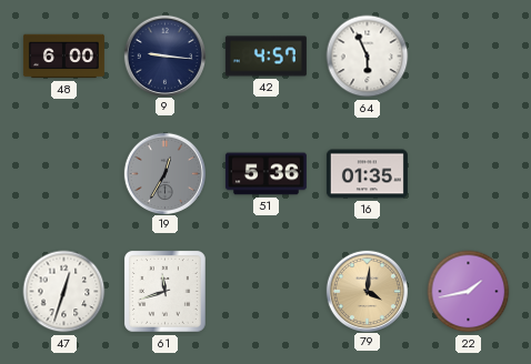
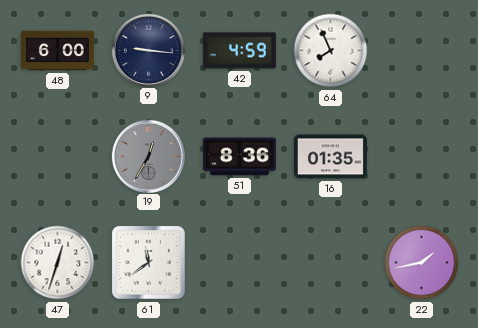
42: 4:57 -> 4:59 (239, 51)
64: 5:56 -> 7:56 (331, 51)
51: 5:36 -> 8:36 (239, 157)
61: 11:42 -> 11:39 (148, 262)
79: 4:01 -> none (367, 291)
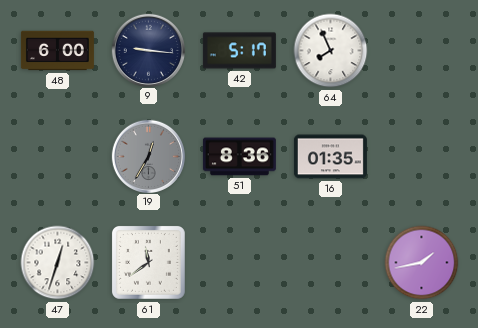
42: 4:59 -> 5:17 (239, 51)
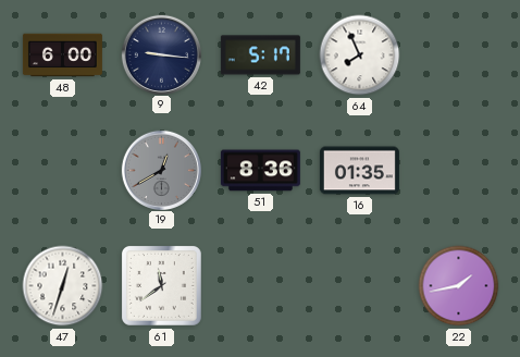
19: 12:35 -> 12:40 (161, 170)
